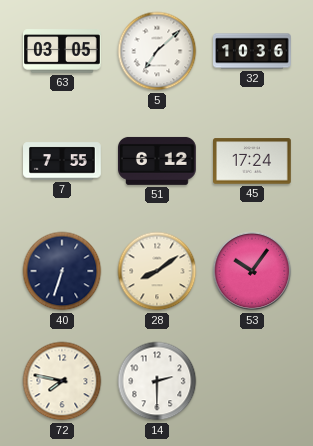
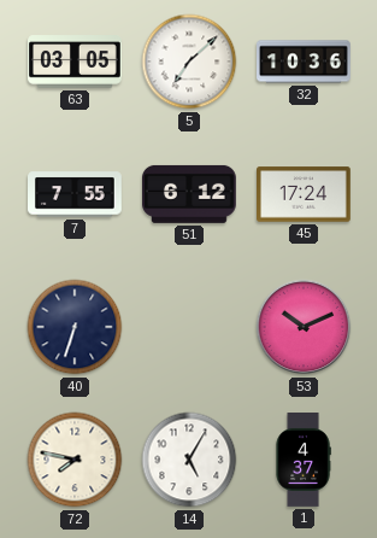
28: 8:09 -> none (157, 271)
53: 10:06 -> 10:11 (304, 327)
14: 2:30 -> 5:05 (189, 460)
1: none -> 4:37 (304, 461)
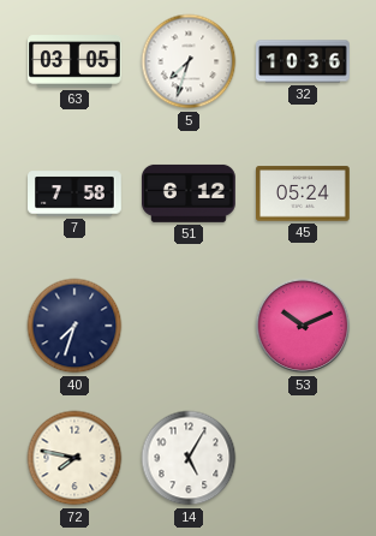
5: 7:08 -> 7:33 (189, 61)
7: 7:55 -> 7:58 (76, 193)
45: 17:24 -> 05:24 (304, 193)
40: 6:33 -> 7:33 (74, 326)
1: 4:37 -> none (304, 461)
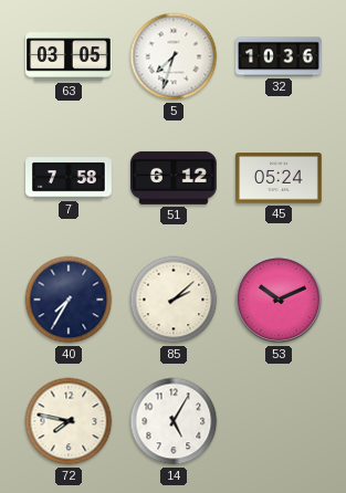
40: 7:33 -> 7:35 (69, 300)
85: none -> 2:08 (174, 300)
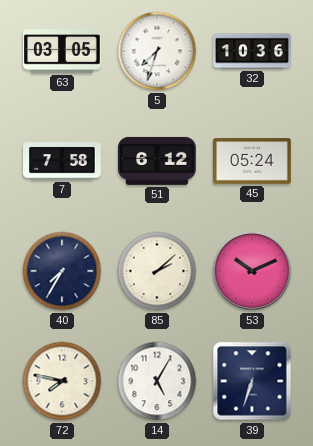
39: none -> 6:33 (252, 381)
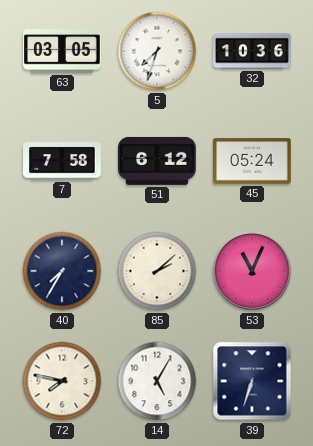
53: 10:11 -> 11:04 (252, 271)
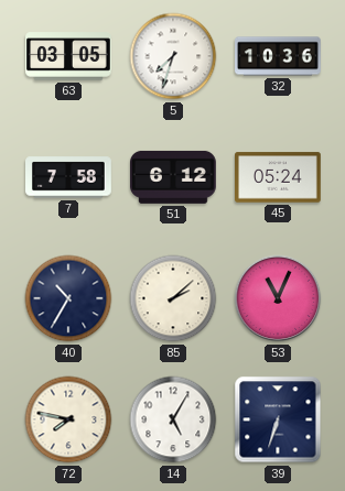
40: 7:35 -> 10:35 (68, 298)
